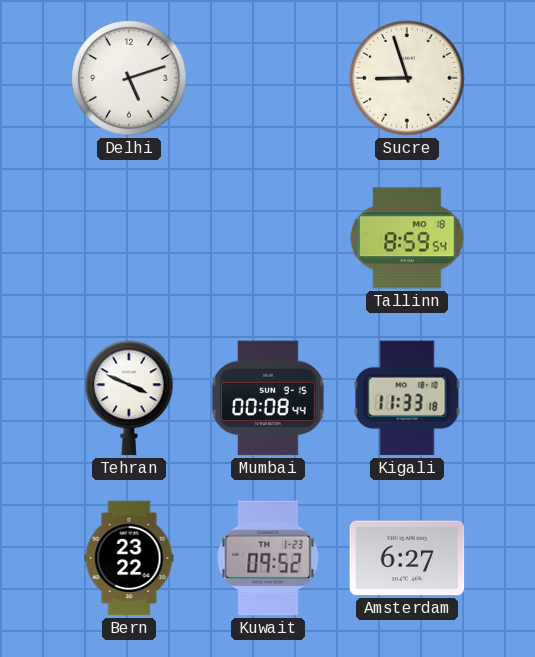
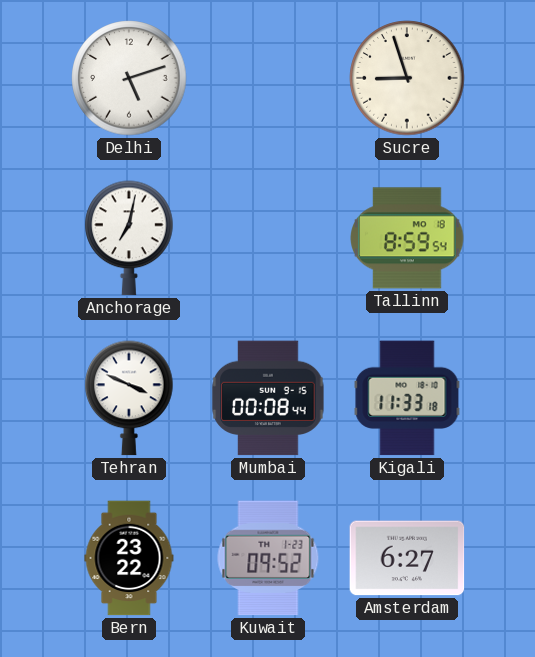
Anchorage: none -> 7:02 (129, 238)
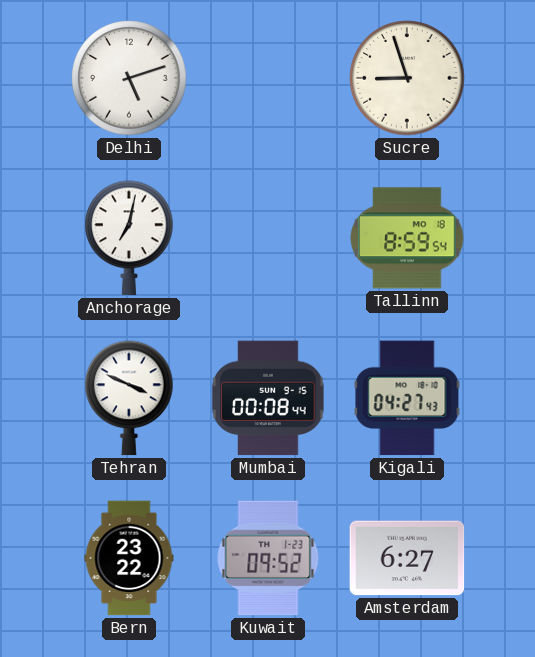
Kigali: 11:33 -> 04:27 (407, 398)
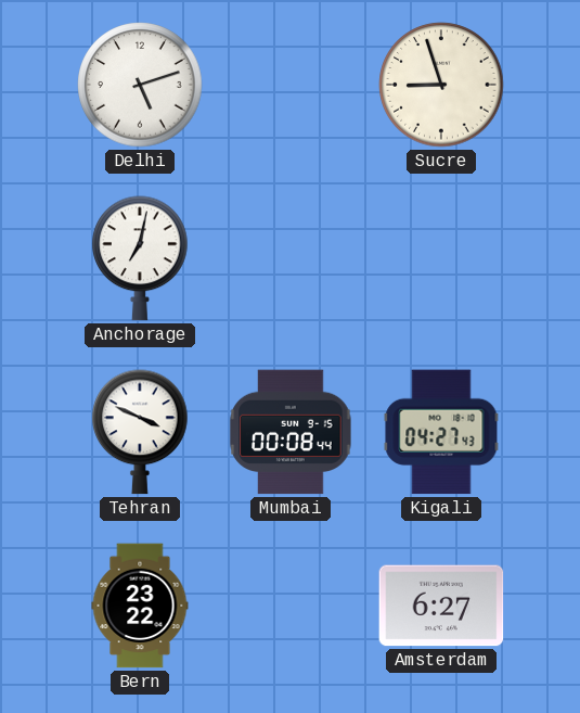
Tallinn: 8:59 -> none (407, 238)
Kuwait: 09:52 -> none (268, 558)
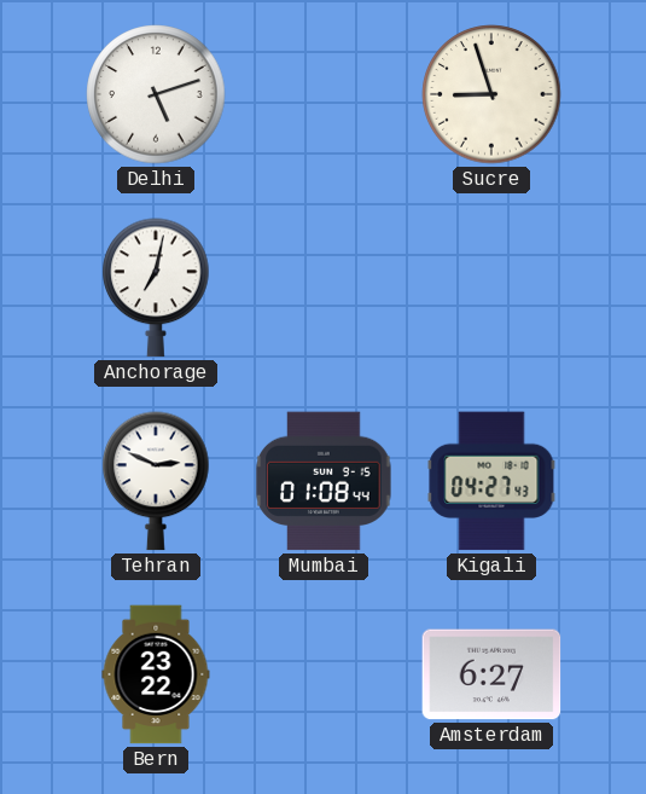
Tehran: 3:49 -> 2:49 (156, 481)
Mumbai: 00:08 -> 01:08 (324, 481)
